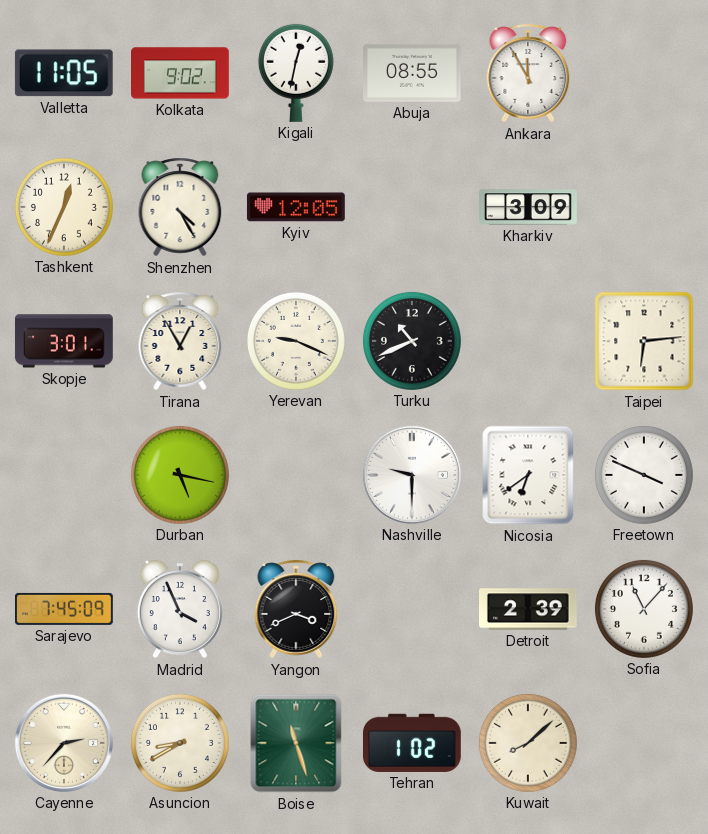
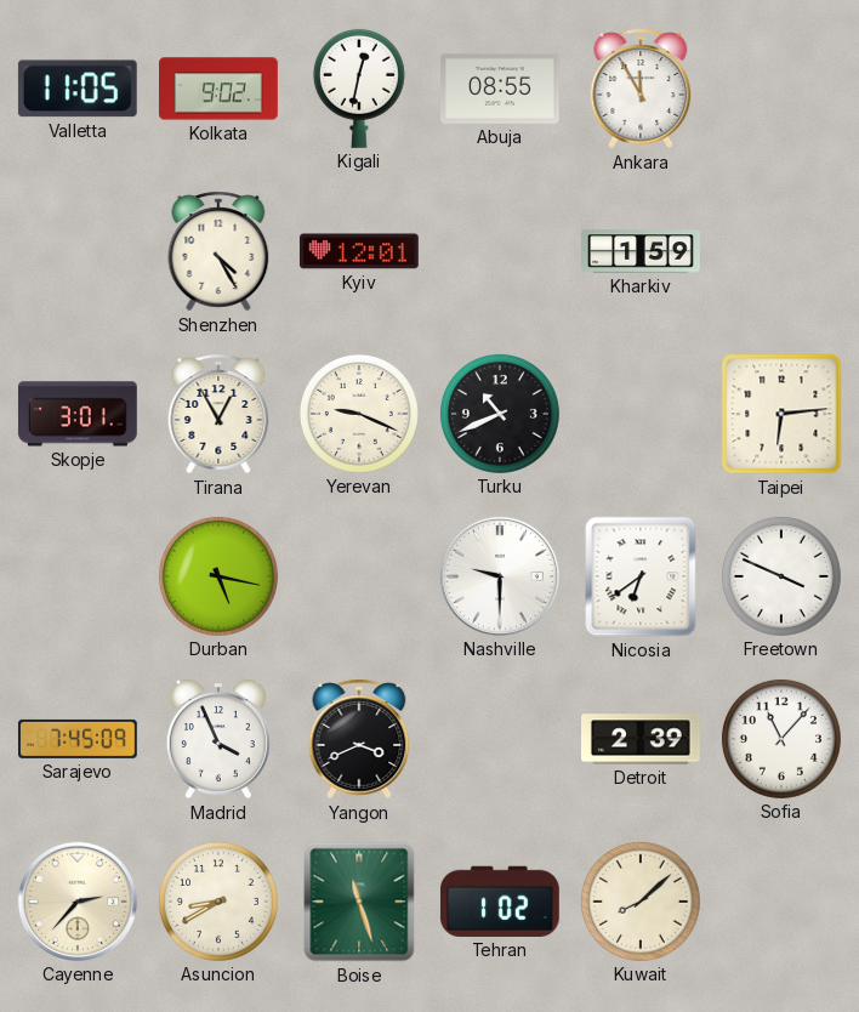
Tashkent: 12:34 -> none (64, 207)
Kyiv: 12:05 -> 12:01 (359, 251)
Kharkiv: 3:09 -> 1:59 (641, 251)
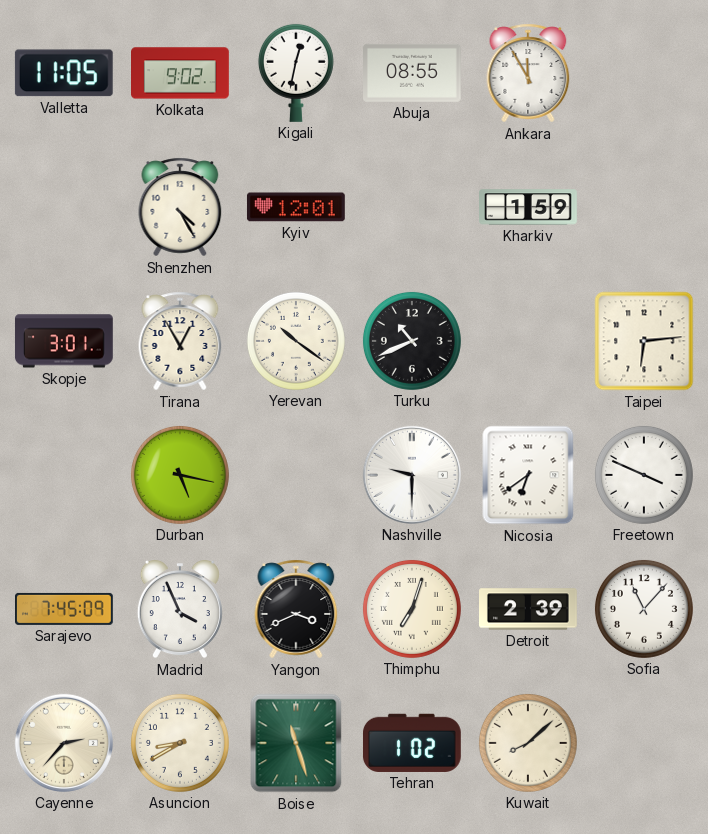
Yerevan: 9:19 -> 10:21 (296, 341)
Thimphu: none -> 7:03 (412, 609)
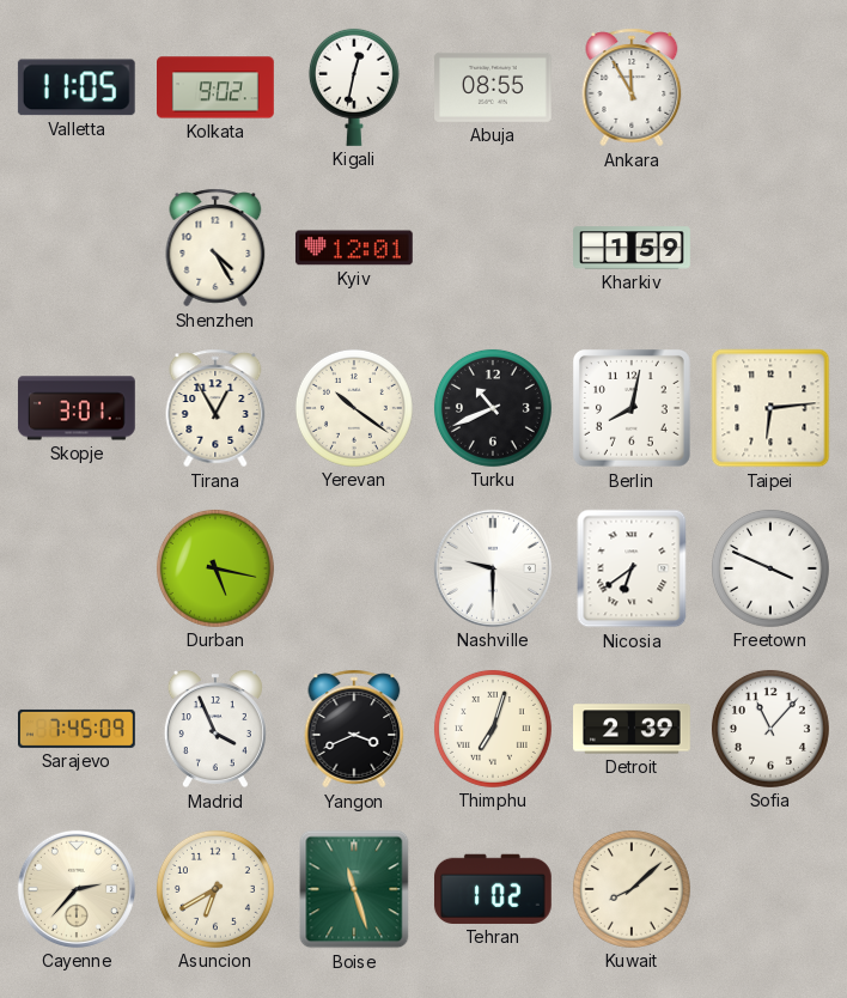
Berlin: none -> 8:02 (632, 408)
Asuncion: 8:40 -> 6:40 (215, 889)
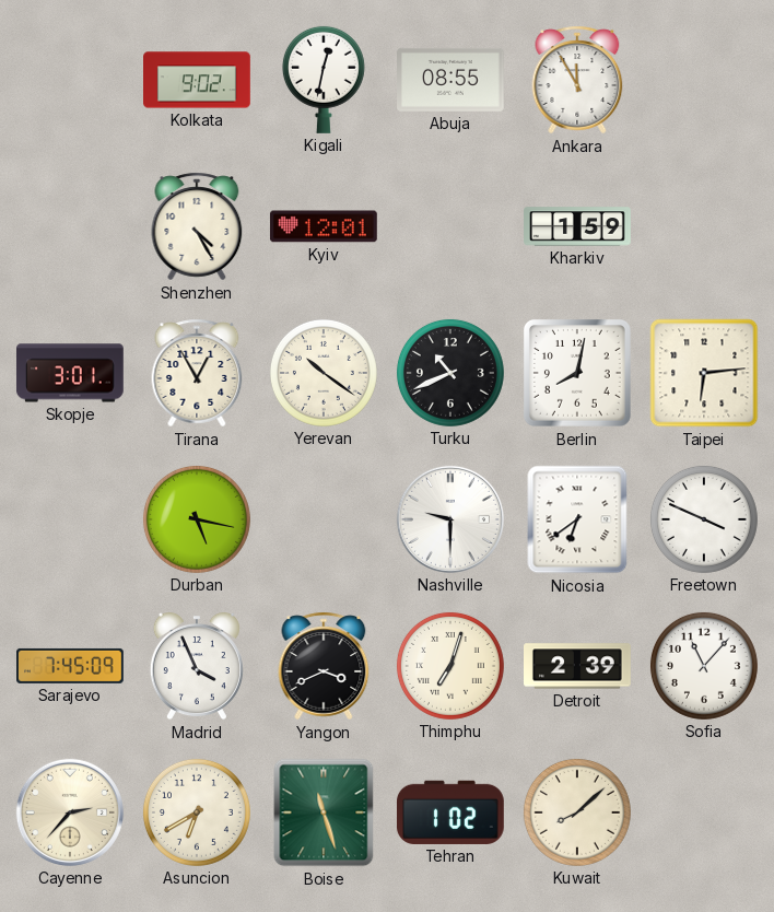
Valletta: 11:05 -> none (77, 87)
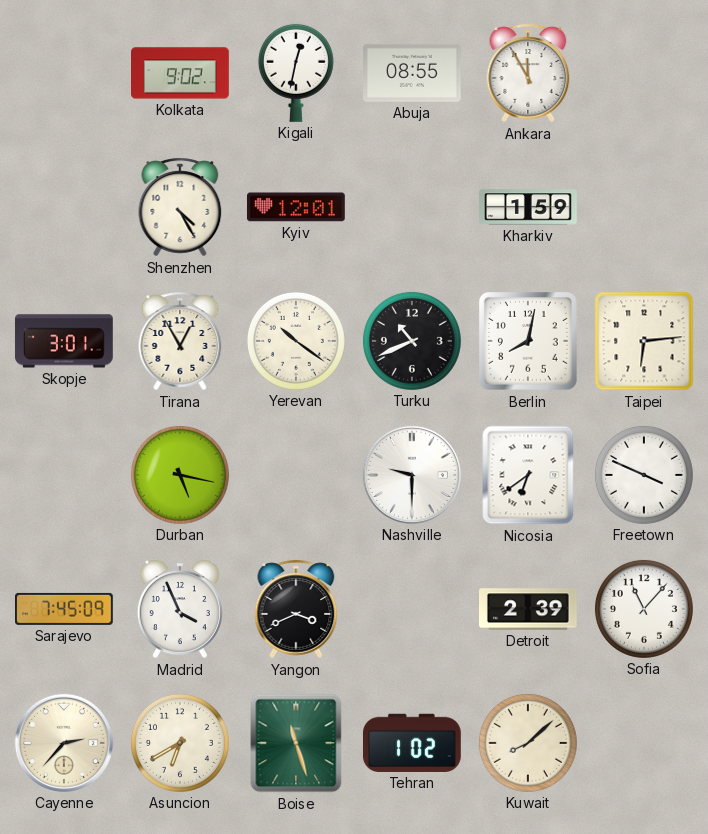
Thimphu: 7:03 -> none (450, 666)
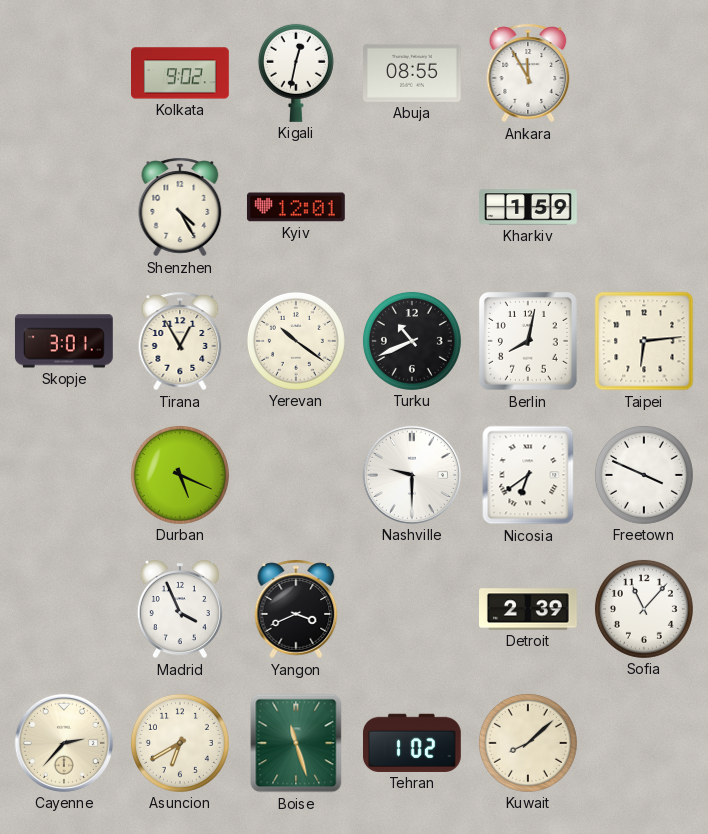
Durban: 5:17 -> 5:19 (180, 475)
Sarajevo: 7:45 -> none (65, 609)
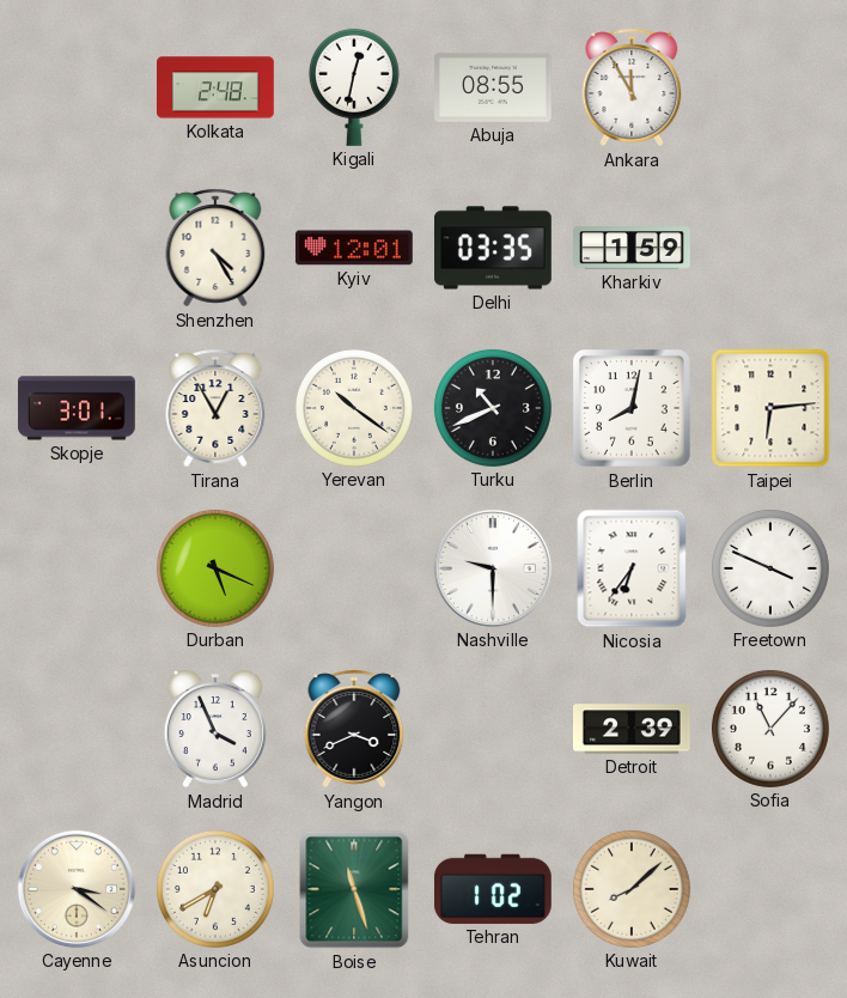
Kolkata: 9:02 -> 2:48 (217, 87)
Delhi: none -> 03:35 (494, 248)
Nicosia: 6:39 -> 6:36 (632, 568)
Cayenne: 2:37 -> 3:21 (77, 889)
